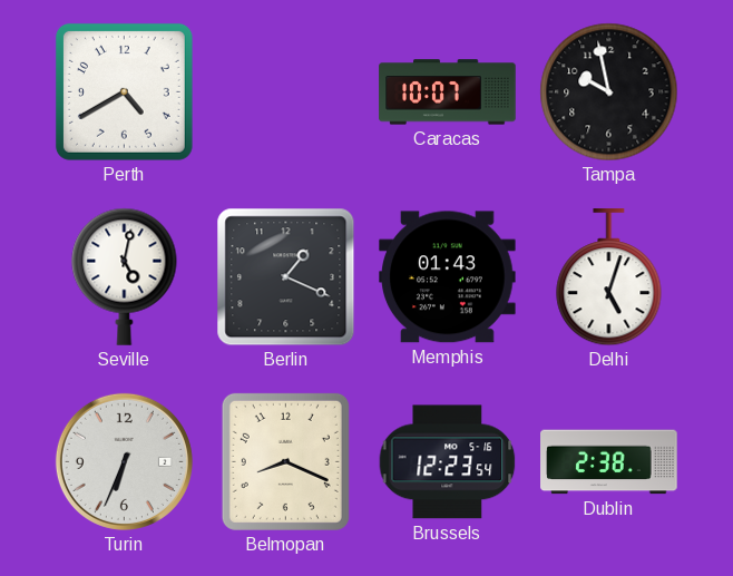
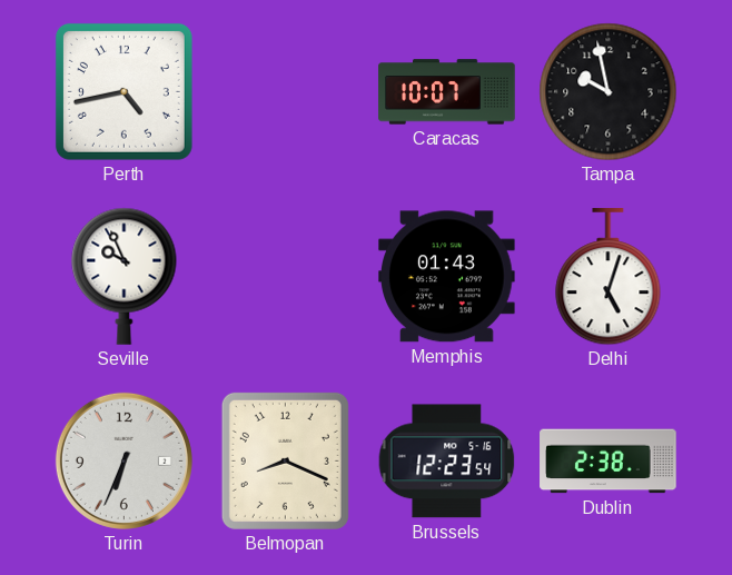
Perth: 4:40 -> 4:43 (123, 91)
Seville: 5:02 -> 9:56 (125, 276)
Berlin: 1:19 -> none (286, 277)
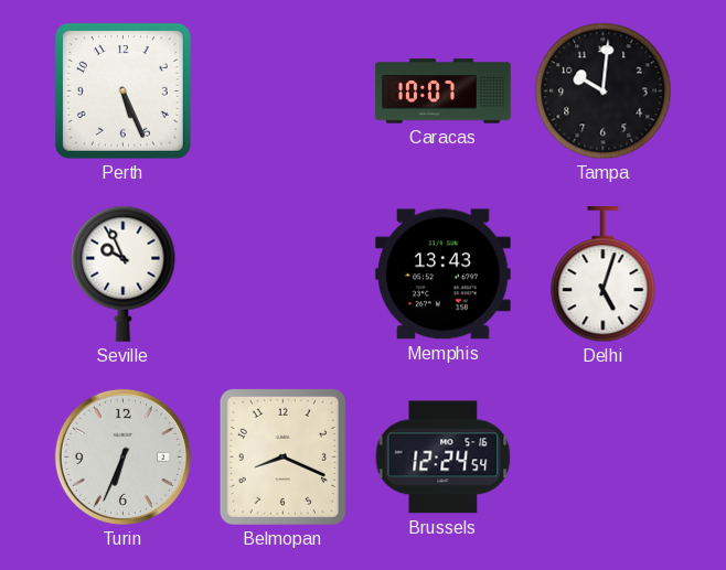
Perth: 4:43 -> 5:26 (122, 90)
Tampa: 9:58 -> 10:01 (604, 92)
Memphis: 01:43 -> 13:43 (444, 275)
Brussels: 12:23 -> 12:24 (444, 458)
Dublin: 2:38 -> none (609, 462)
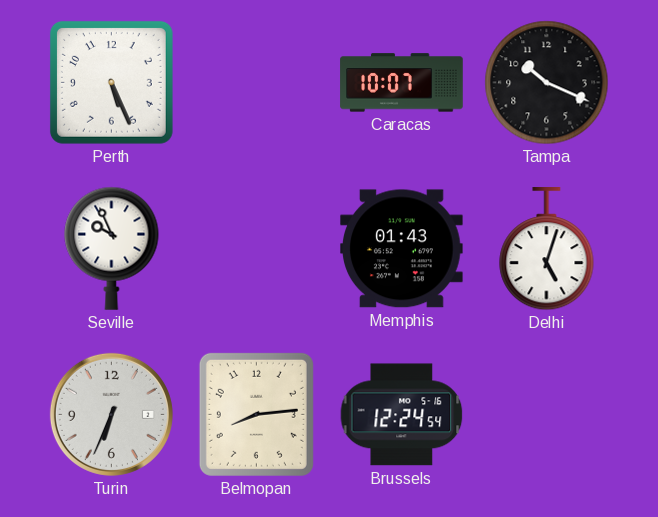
Tampa: 10:01 -> 10:19 (547, 83)
Memphis: 13:43 -> 01:43 (402, 249)
Belmopan: 8:19 -> 8:14 (256, 414)
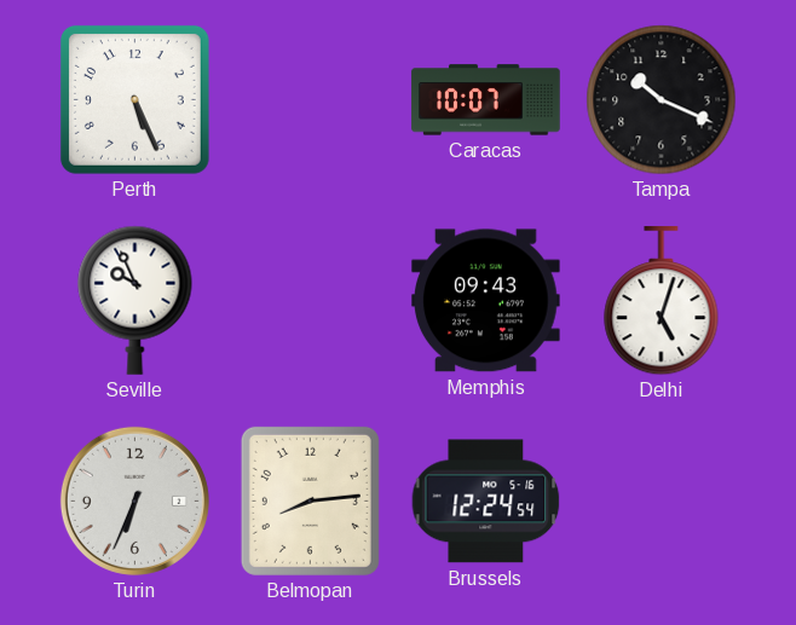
Memphis: 01:43 -> 09:43 (486, 301)
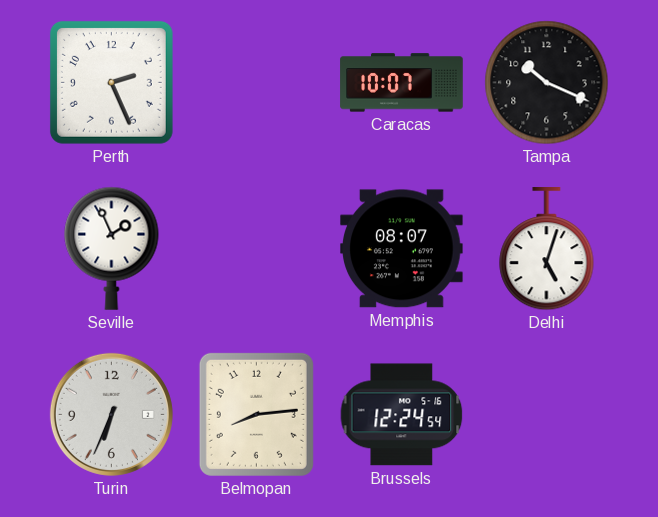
Perth: 5:26 -> 2:26 (111, 82)
Seville: 9:56 -> 1:56 (112, 248)
Memphis: 09:43 -> 08:07 (402, 249)
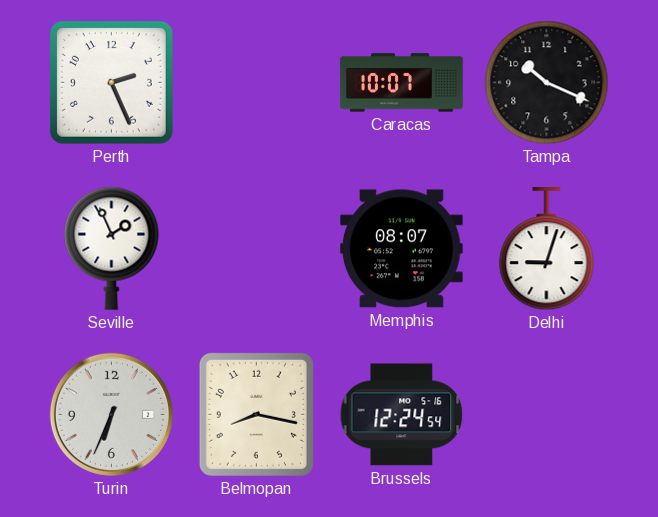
Delhi: 5:03 -> 9:03 (547, 249)
Belmopan: 8:14 -> 8:17 (256, 414)
